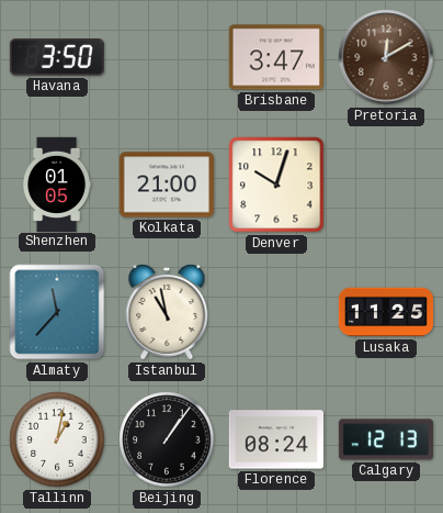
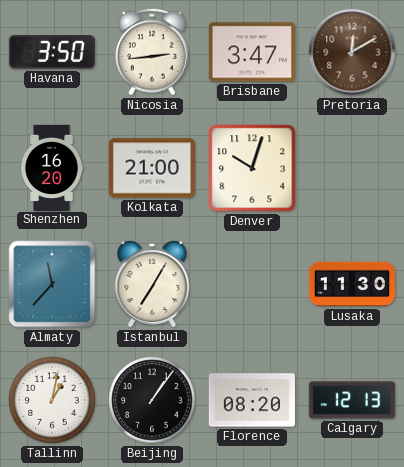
Nicosia: none -> 2:44 (153, 52)
Shenzhen: 01:05 -> 16:20 (53, 167)
Istanbul: 10:58 -> 7:05 (152, 284)
Lusaka: 11:25 -> 11:30 (351, 284)
Florence: 08:24 -> 08:20 (252, 400)
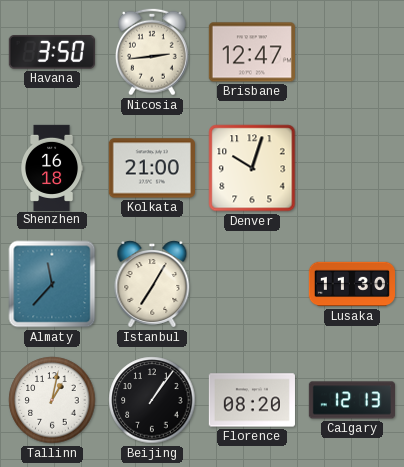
Brisbane: 3:47 -> 12:47 (252, 52)
Pretoria: 12:10 -> none (352, 52)
Shenzhen: 16:20 -> 16:18 (53, 167)
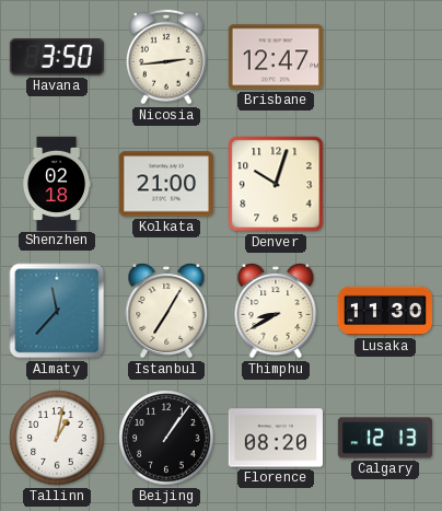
Shenzhen: 16:18 -> 02:18 (58, 183)
Thimphu: none -> 8:40 (276, 311)
